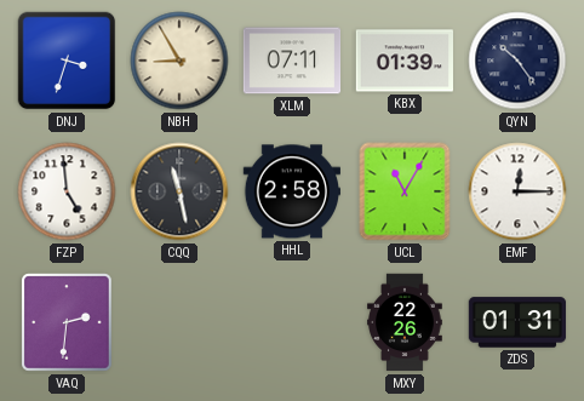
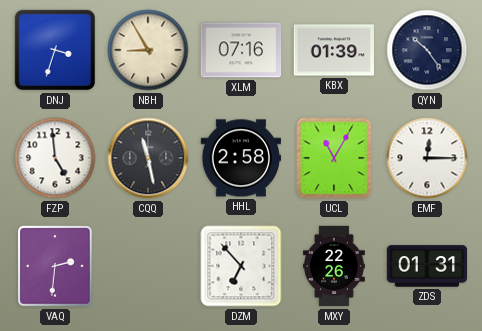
XLM: 07:11 -> 07:16 (241, 50)
DZM: none -> 6:53 (241, 266)
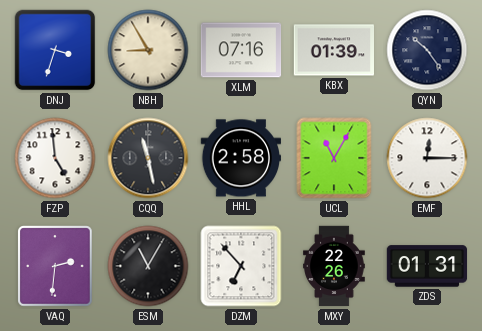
ESM: none -> 11:05 (148, 266)
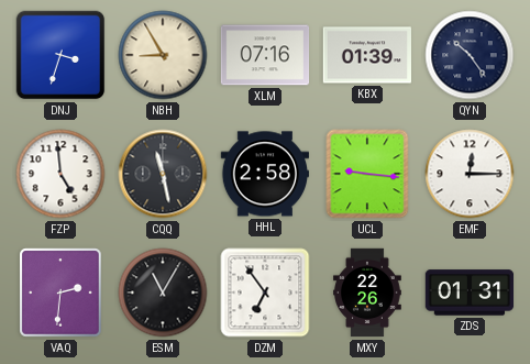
UCL: 11:05 -> 9:16 (367, 174)
DZM: 6:53 -> 6:54 (265, 293)
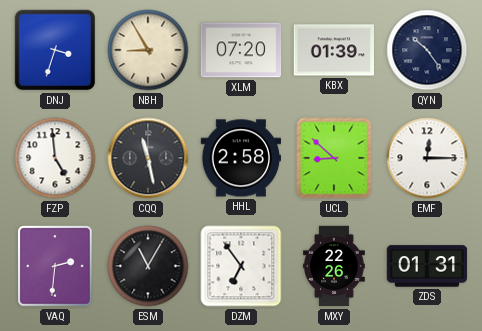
XLM: 07:16 -> 07:20 (241, 50)
UCL: 9:16 -> 8:52 (334, 158)
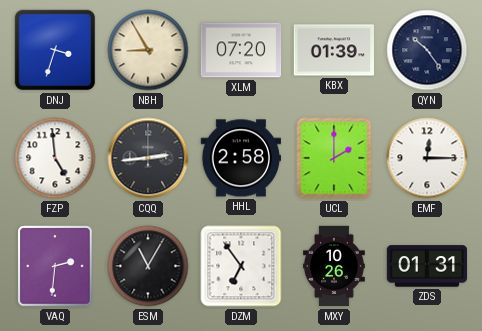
CQQ: 11:28 -> 2:44 (148, 158)
UCL: 8:52 -> 2:00 (334, 158)
MXY: 22:26 -> 10:26 (334, 266)
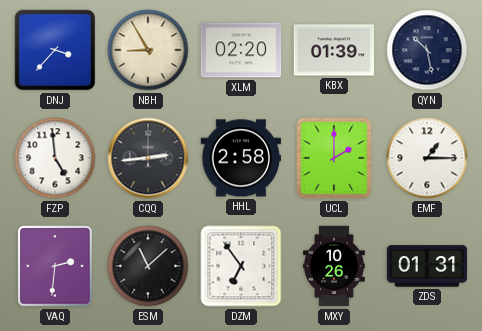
DNJ: 3:33 -> 3:37 (55, 50)
XLM: 07:20 -> 02:20 (241, 50)
QYN: 10:24 -> 10:28 (427, 50)
EMF: 12:15 -> 1:15 (427, 158)
ESM: 11:05 -> 11:08 (148, 266)
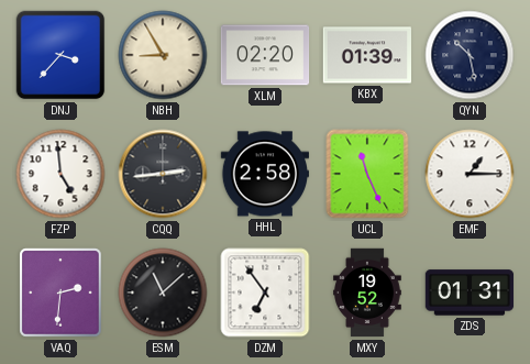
UCL: 2:00 -> 11:26 (367, 174)
MXY: 10:26 -> 19:52 (367, 293)
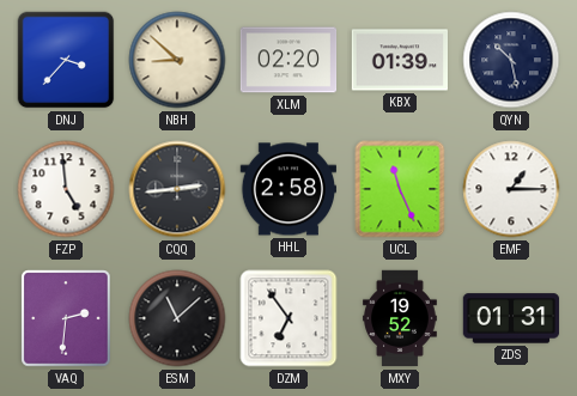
NBH: 8:55 -> 8:52 (177, 60)
